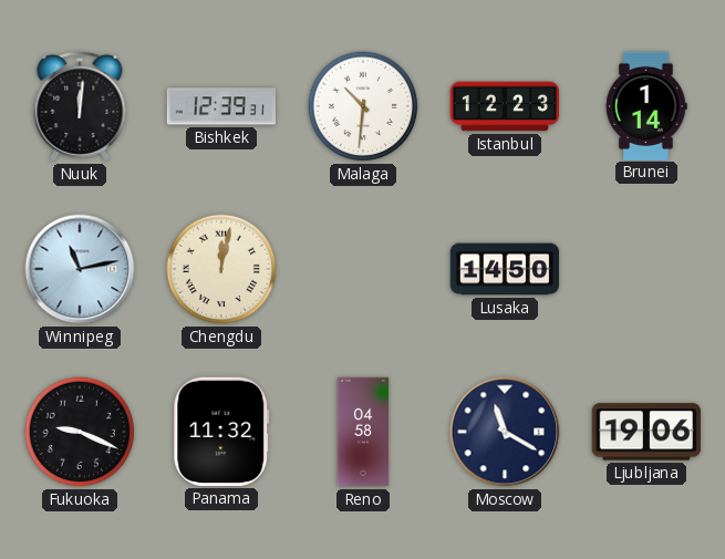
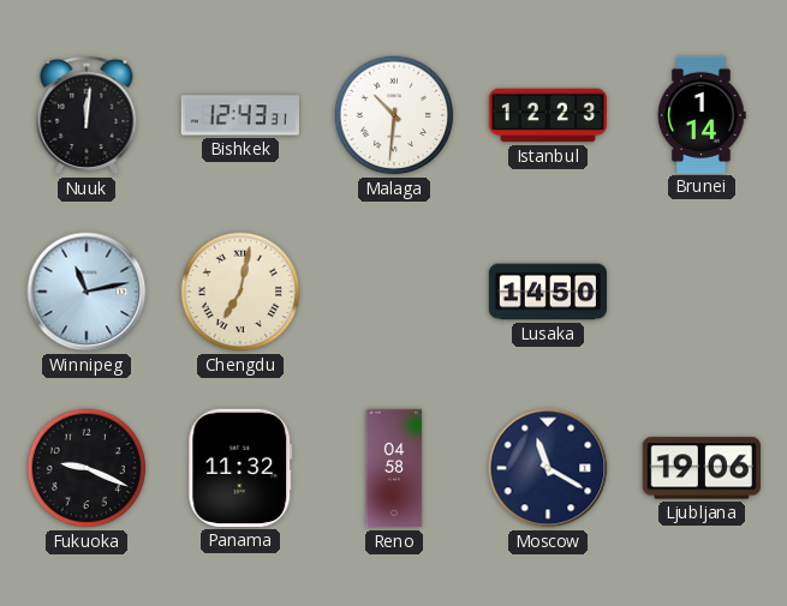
Bishkek: 12:39 -> 12:43 (239, 115)
Chengdu: 12:02 -> 7:02 (240, 292)
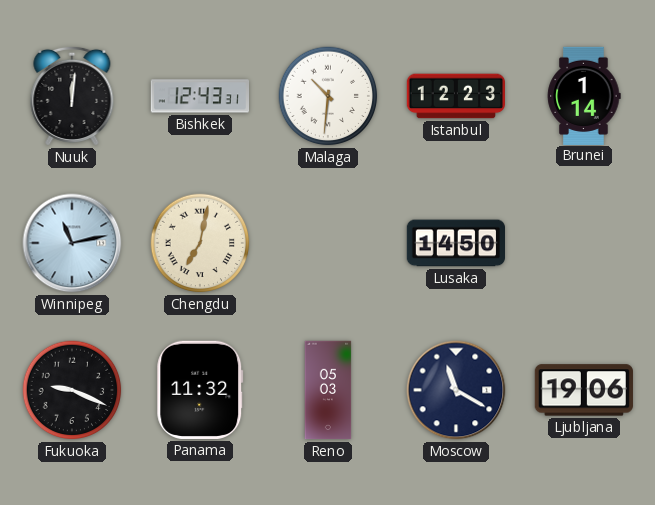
Reno: 04:58 -> 05:03 (328, 390)
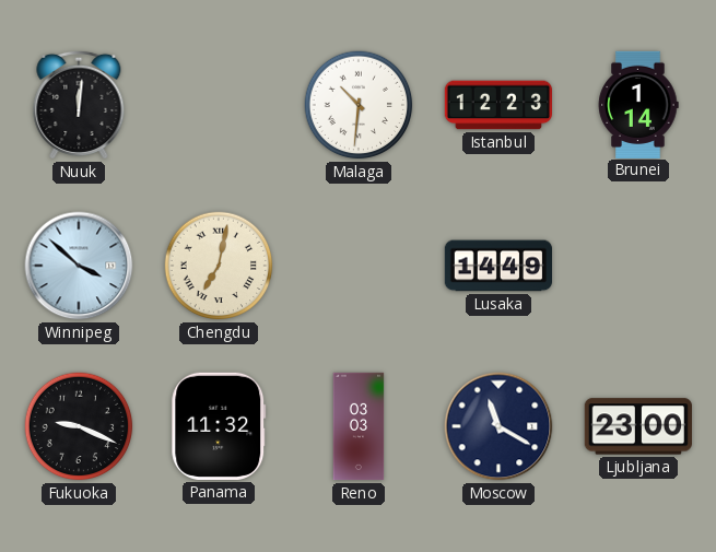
Bishkek: 12:43 -> none (199, 96)
Winnipeg: 11:13 -> 3:52 (79, 266)
Lusaka: 14:50 -> 14:49 (497, 266)
Reno: 05:03 -> 03:03 (359, 426)
Ljubljana: 19:06 -> 23:00 (637, 426)
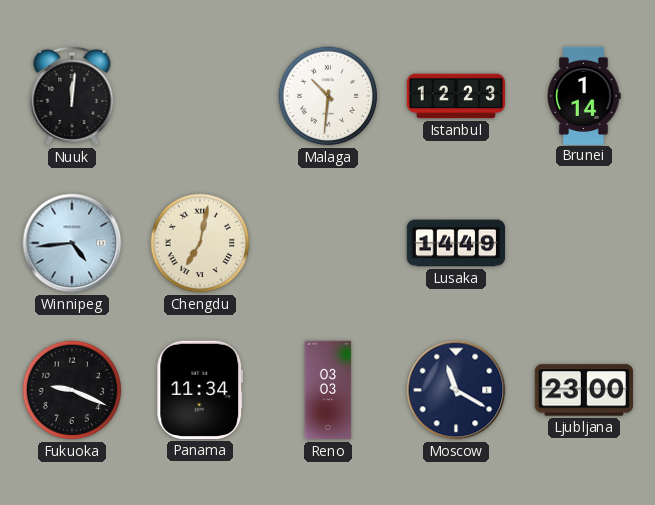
Winnipeg: 3:52 -> 4:44 (72, 243)
Panama: 11:32 -> 11:34 (200, 390)
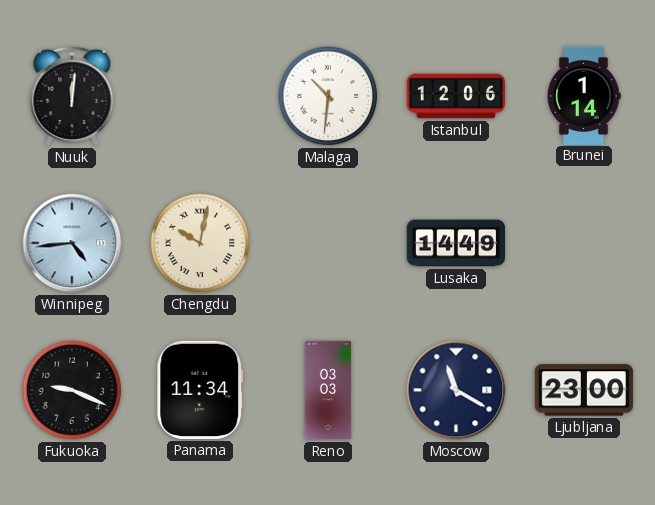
Istanbul: 12:23 -> 12:06 (456, 96)
Chengdu: 7:02 -> 10:02 (200, 243)
